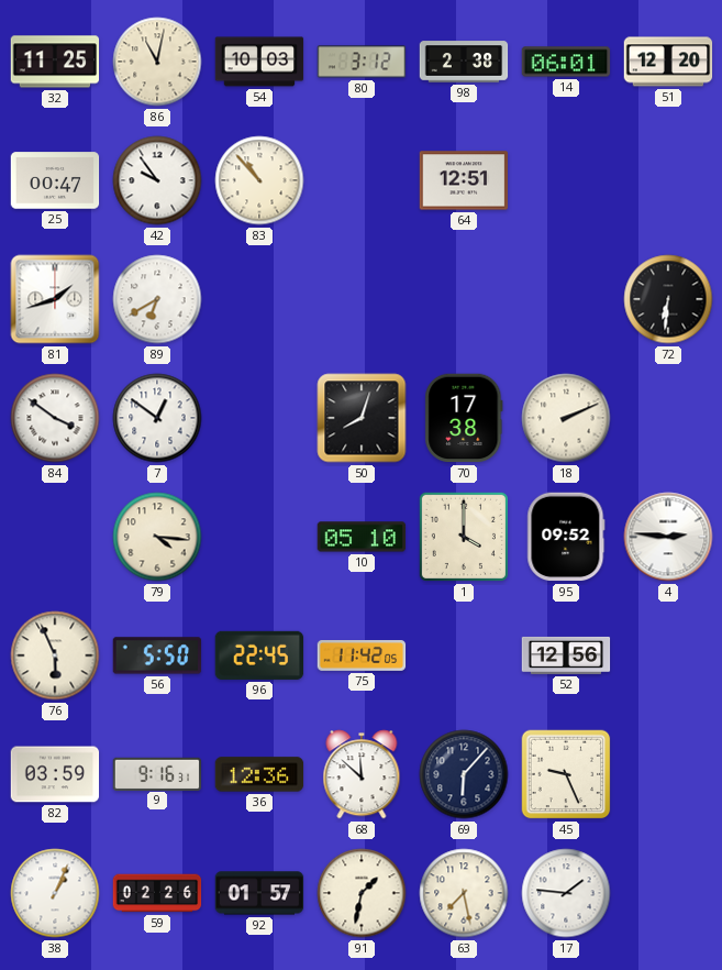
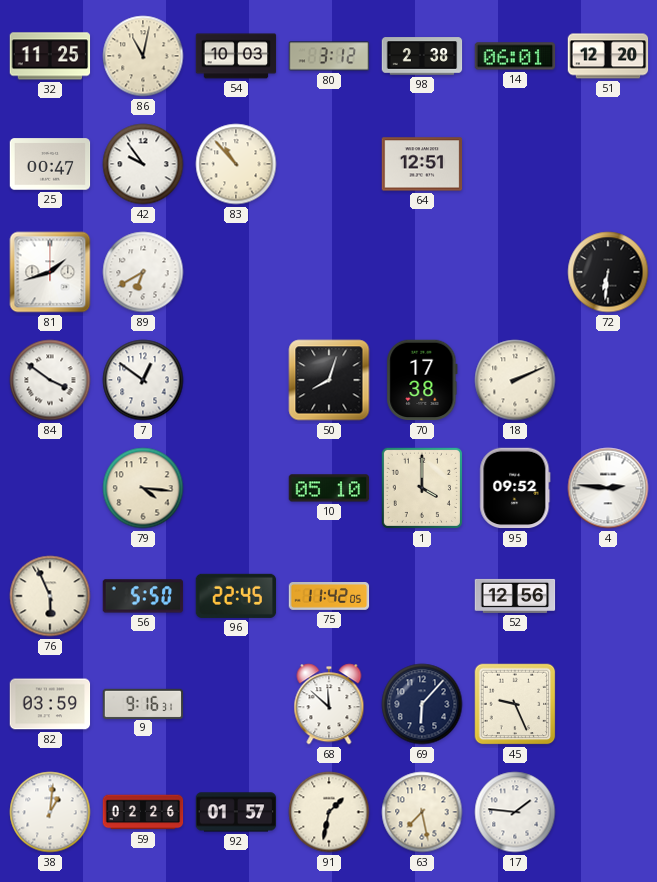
36: 12:36 -> none (259, 774)
38: 1:04 -> 1:01 (50, 812)
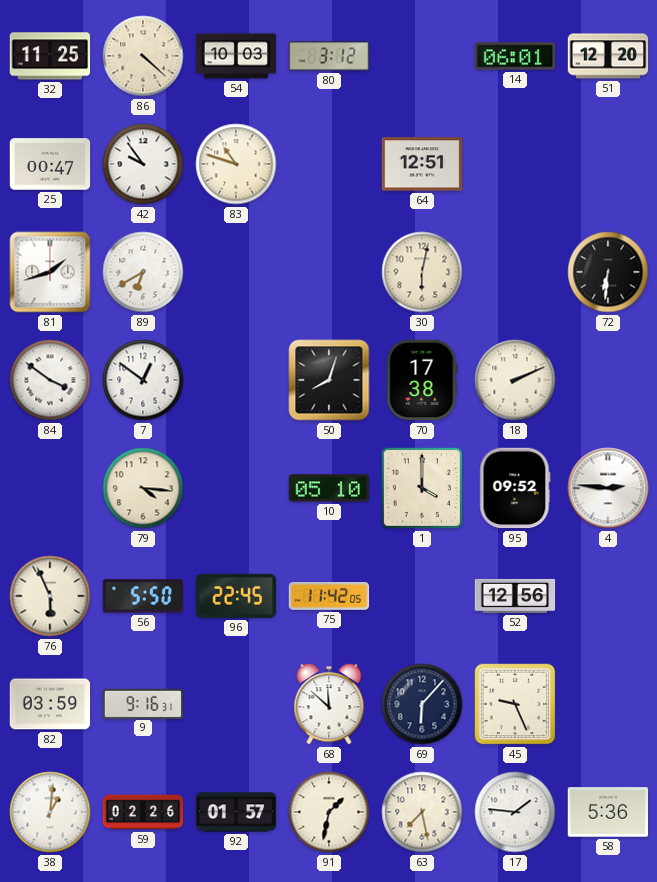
86: 11:02 -> 4:22 (143, 56)
98: 2:38 -> none (422, 56)
83: 10:53 -> 10:48 (236, 164)
30: none -> 6:02 (422, 272)
58: none -> 5:36 (608, 812)
